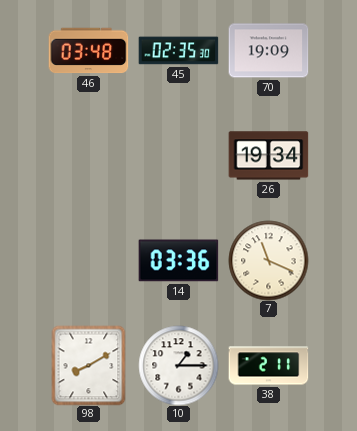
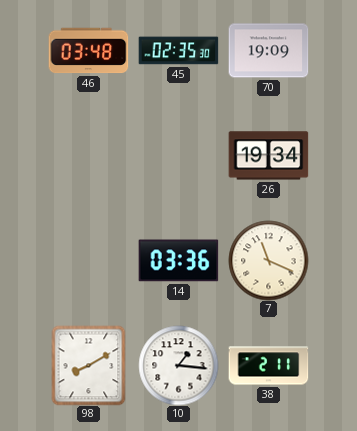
10: 1:15 -> 1:16 (178, 365)
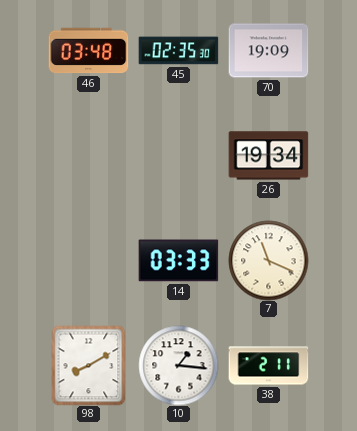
14: 03:36 -> 03:33 (178, 261)
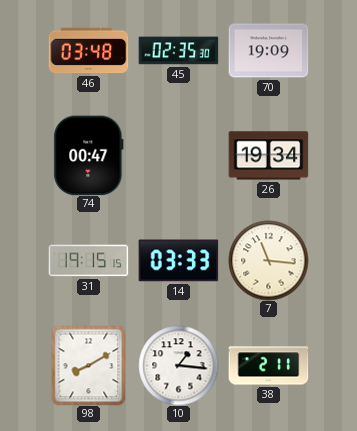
74: none -> 00:47 (89, 155)
31: none -> 19:15 (88, 261)
7: 11:19 -> 11:16 (268, 260)
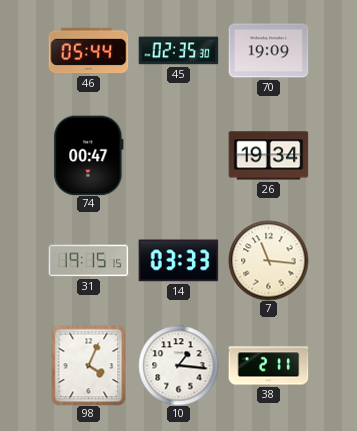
46: 03:48 -> 05:44 (88, 51)
98: 8:10 -> 4:04 (89, 365)
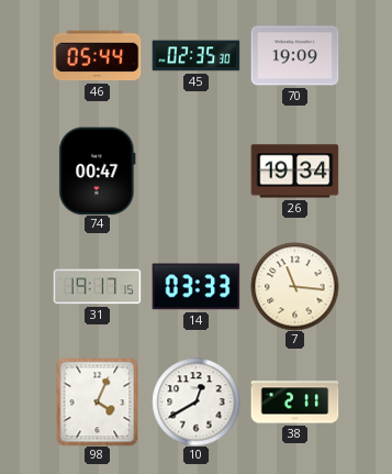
31: 19:15 -> 19:17 (97, 287)
10: 1:16 -> 12:40 (195, 401)
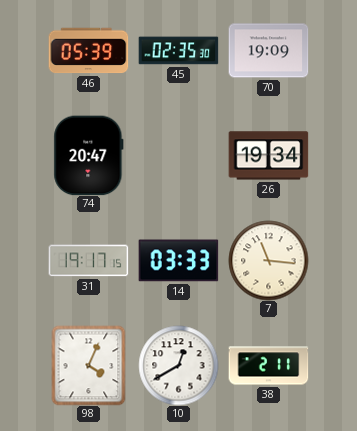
46: 05:44 -> 05:39 (88, 51)
74: 00:47 -> 20:47 (89, 155)
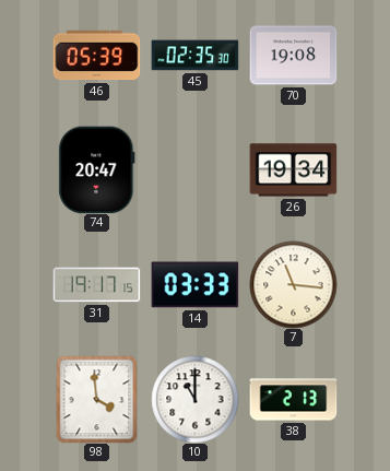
70: 19:09 -> 19:08 (293, 56)
98: 4:04 -> 3:59 (97, 399)
10: 12:40 -> 11:00 (194, 399)
38: 2:11 -> 2:13 (293, 400)
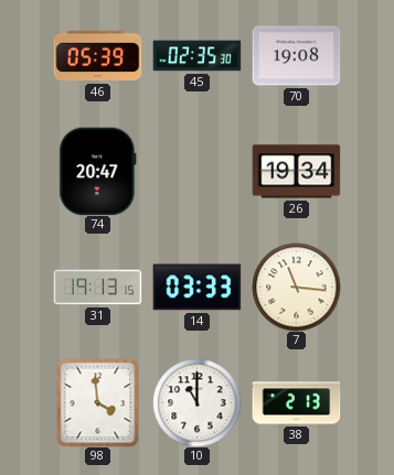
31: 19:17 -> 19:13 (97, 288)
